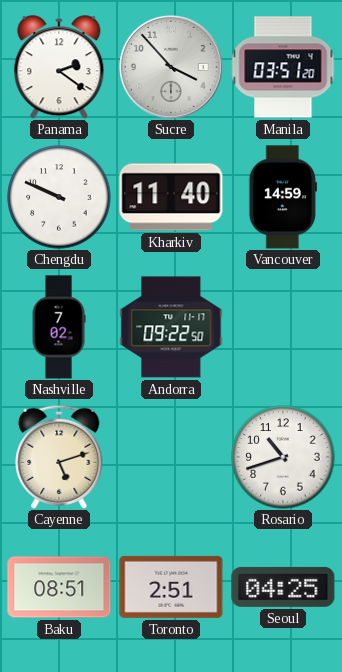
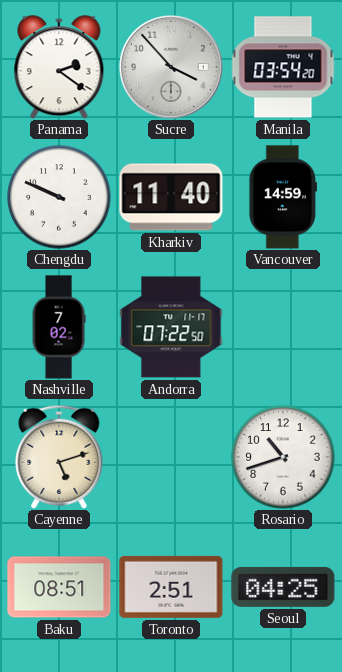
Manila: 03:51 -> 03:54 (283, 67)
Andorra: 09:22 -> 07:22 (171, 327)
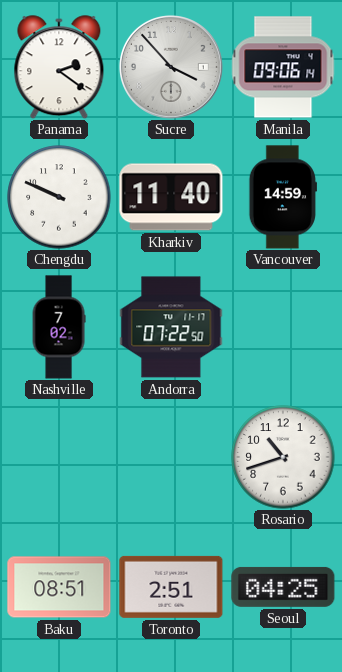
Manila: 03:54 -> 09:06 (283, 67)
Cayenne: 5:12 -> none (59, 457)
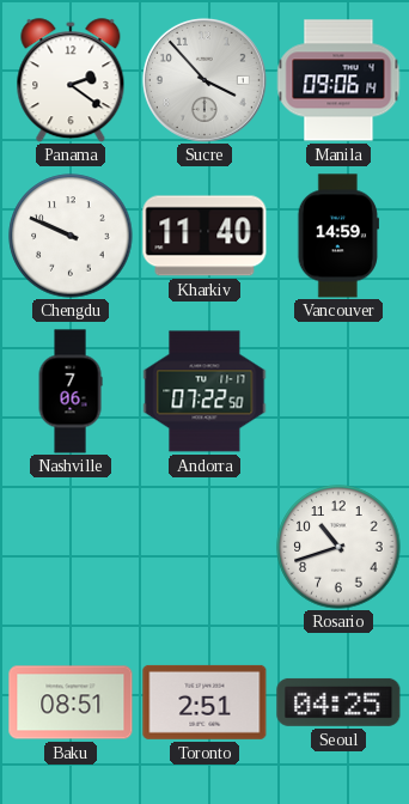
Nashville: 7:02 -> 7:06 (71, 391)
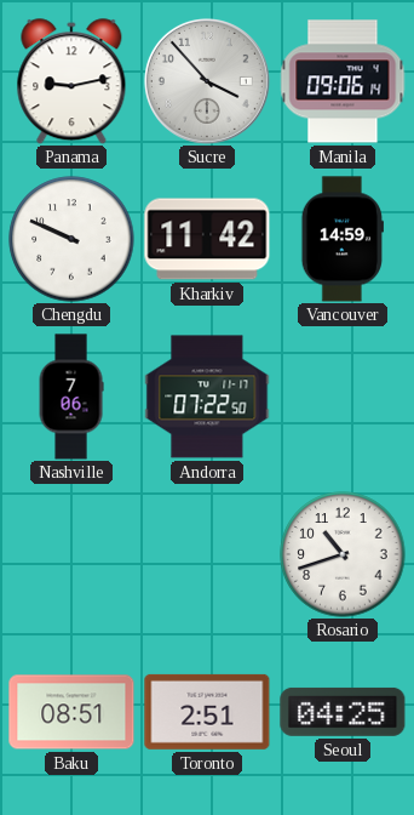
Panama: 2:21 -> 9:13 (71, 81)
Kharkiv: 11:40 -> 11:42 (207, 239)
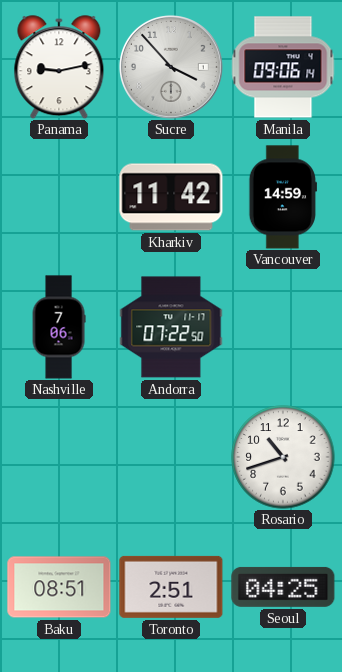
Chengdu: 9:49 -> none (71, 239)
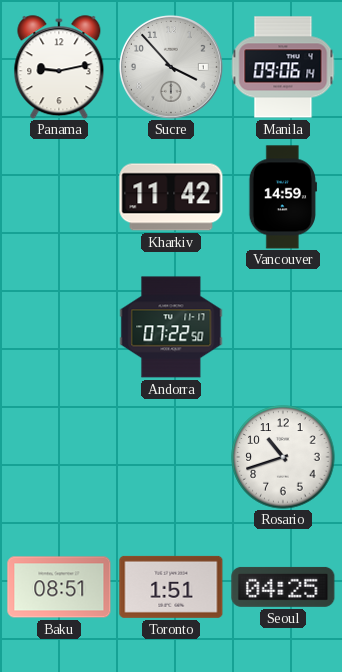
Nashville: 7:06 -> none (59, 327)
Toronto: 2:51 -> 1:51 (171, 587)
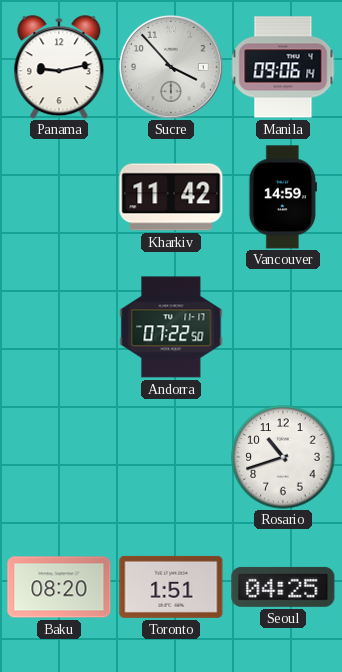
Baku: 08:51 -> 08:20 (59, 587)
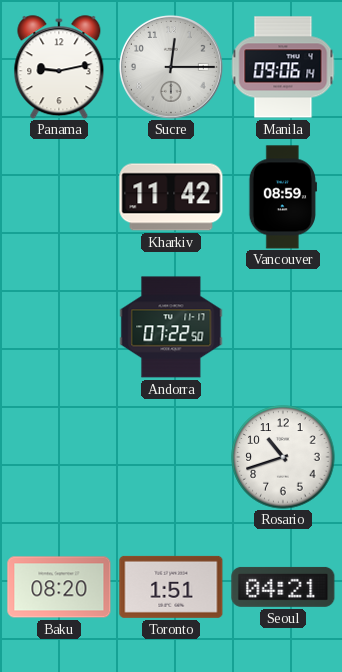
Sucre: 3:53 -> 12:15 (171, 67)
Vancouver: 14:59 -> 08:59 (283, 197)
Seoul: 04:25 -> 04:21 (283, 587)
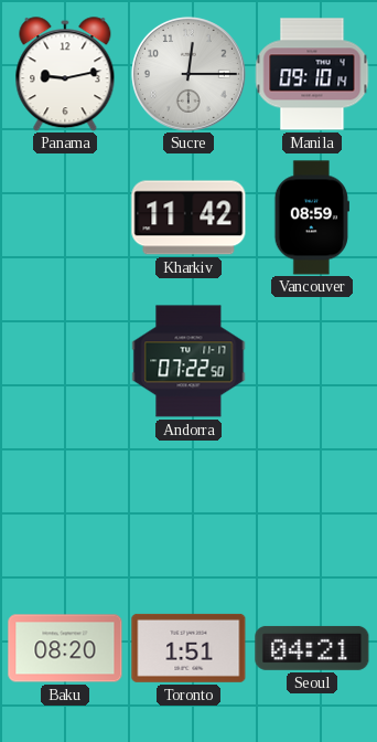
Manila: 09:06 -> 09:10 (312, 74)
Rosario: 10:42 -> none (283, 457)
